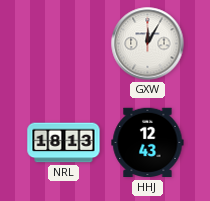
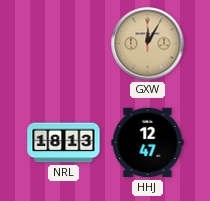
GXW dial: white -> champagne (148, 44)
HHJ: 12:43 -> 12:47 (148, 143)
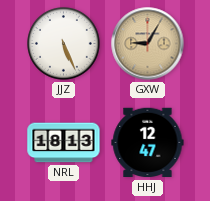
JJZ: none -> 5:26 (64, 44)
GXW: 12:05 -> 9:05 (148, 44)
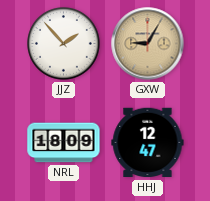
JJZ: 5:26 -> 1:53 (64, 44)
NRL: 18:13 -> 18:09 (64, 143)
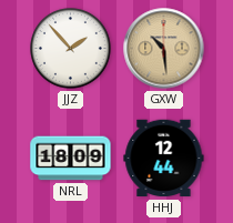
GXW: 9:05 -> 10:29 (164, 49)
HHJ: 12:47 -> 12:44 (164, 159)
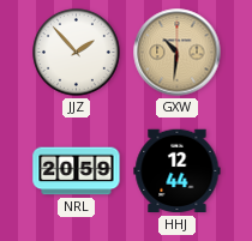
GXW: 10:29 -> 10:31 (178, 53)
NRL: 18:09 -> 20:59 (77, 171)
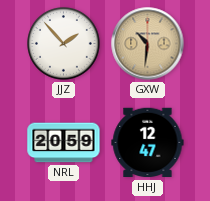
HHJ: 12:44 -> 12:47 (148, 143)
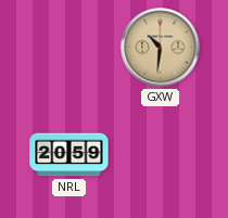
JJZ: 1:53 -> none (64, 44)
HHJ: 12:47 -> none (148, 143)
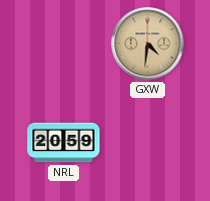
GXW: 10:31 -> 4:31 (148, 44)
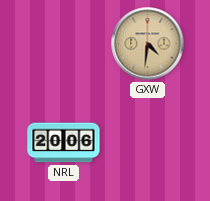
NRL: 20:59 -> 20:06 (64, 143)
